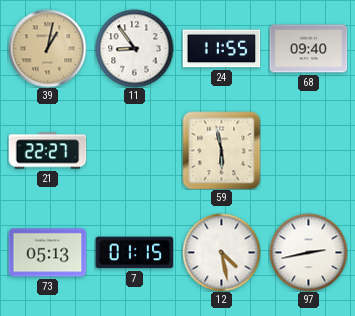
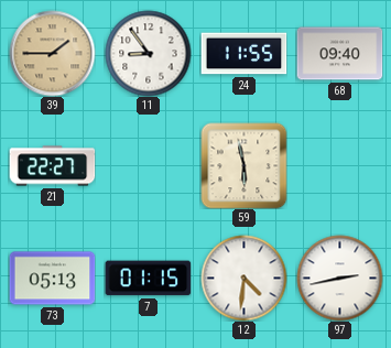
39: 1:02 -> 1:45 (52, 53)
12: 4:28 -> 4:31 (243, 278)
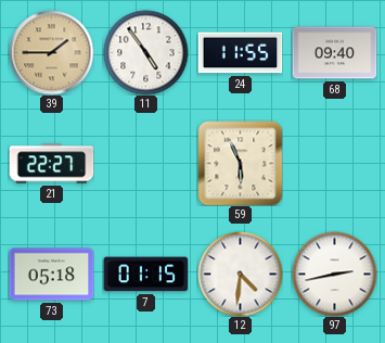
11: 8:54 -> 4:54 (145, 52)
59: 5:58 -> 5:56 (240, 163)
73: 05:13 -> 05:18 (51, 275)
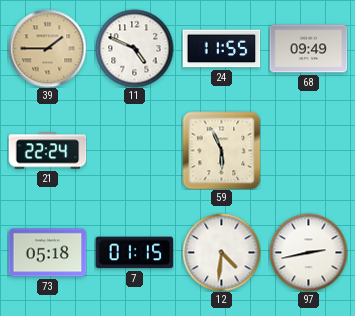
11: 4:54 -> 4:49 (134, 48)
68: 09:40 -> 09:49 (308, 49)
21: 22:27 -> 22:24 (47, 151)
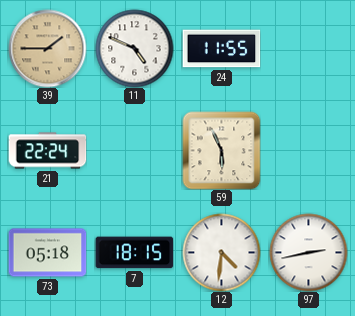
68: 09:49 -> none (308, 49)
7: 01:15 -> 18:15 (134, 253)
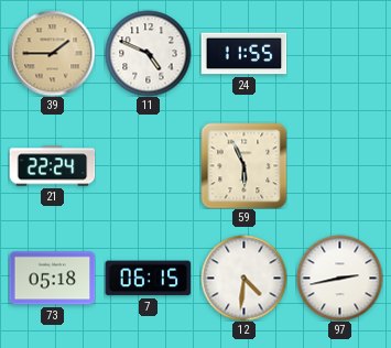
7: 18:15 -> 06:15 (148, 279)
